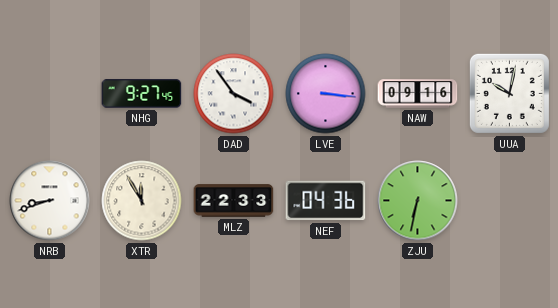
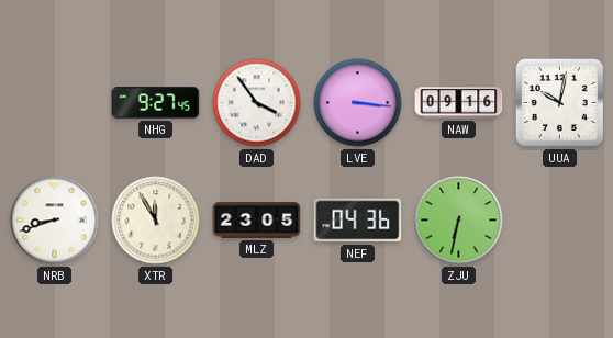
MLZ: 22:33 -> 23:05 (257, 221)
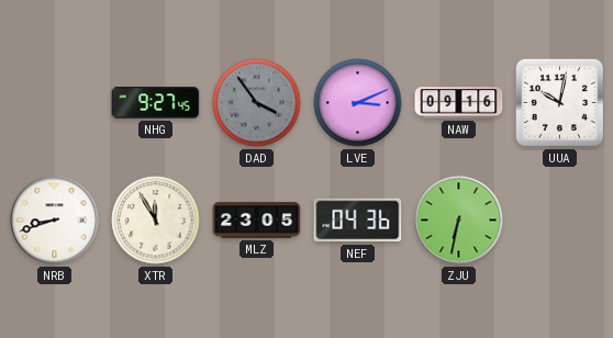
DAD dial: white -> grey (257, 103)
LVE: 3:16 -> 3:11 (358, 103)
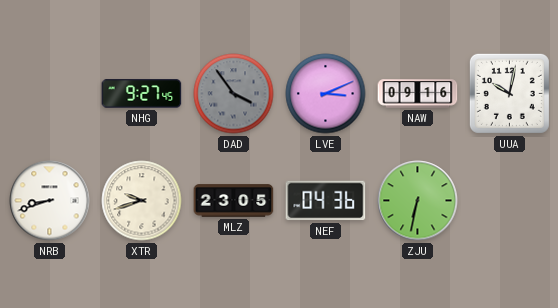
XTR: 11:55 -> 9:42 (142, 201)
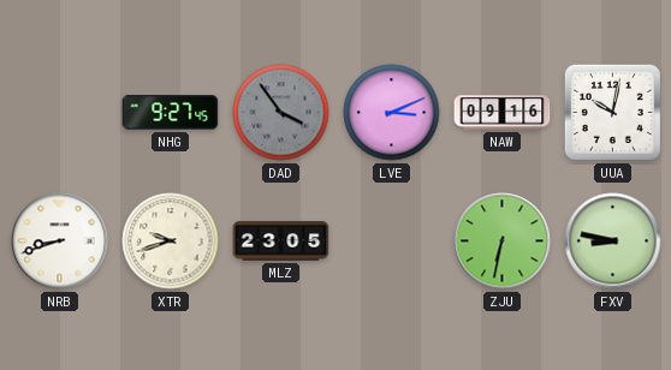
NEF: 04:36 -> none (326, 201)
FXV: none -> 8:47 (613, 241)
